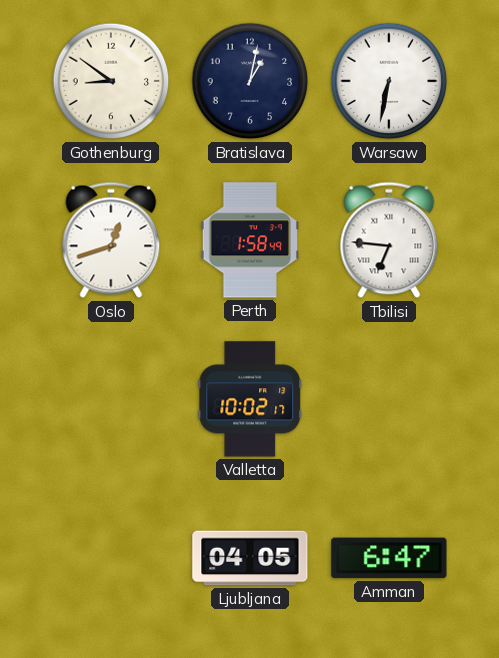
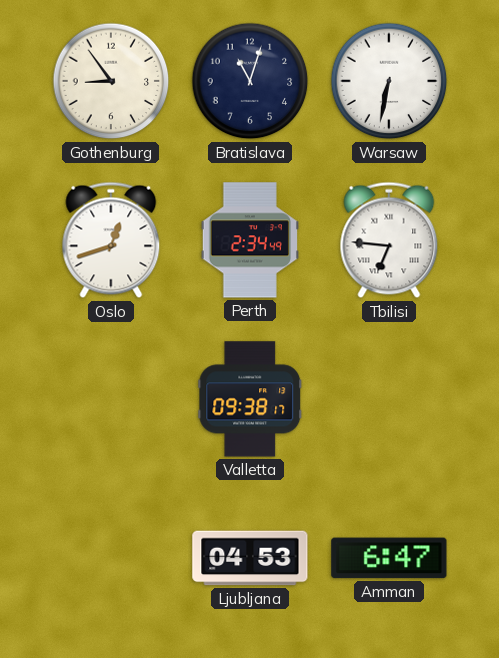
Gothenburg: 8:51 -> 8:54 (111, 81)
Bratislava: 1:02 -> 11:03 (250, 81)
Perth: 1:58 -> 2:34 (250, 240)
Valletta: 10:02 -> 09:38 (250, 399)
Ljubljana: 04:05 -> 04:53 (250, 558)
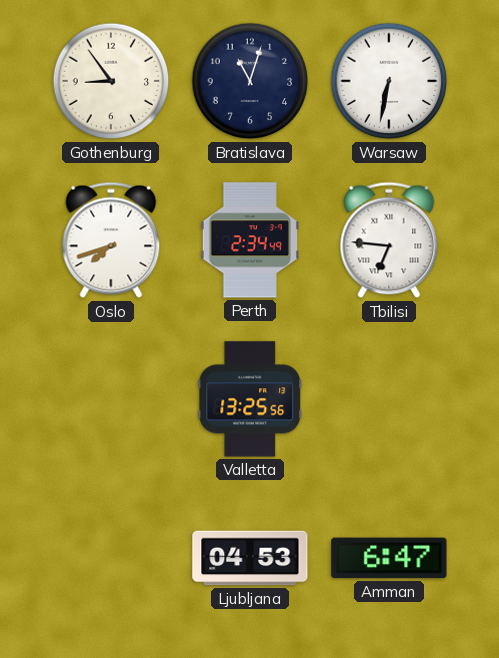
Oslo: 12:42 -> 7:42 (111, 240)
Valletta: 09:38 -> 13:25 (250, 399)
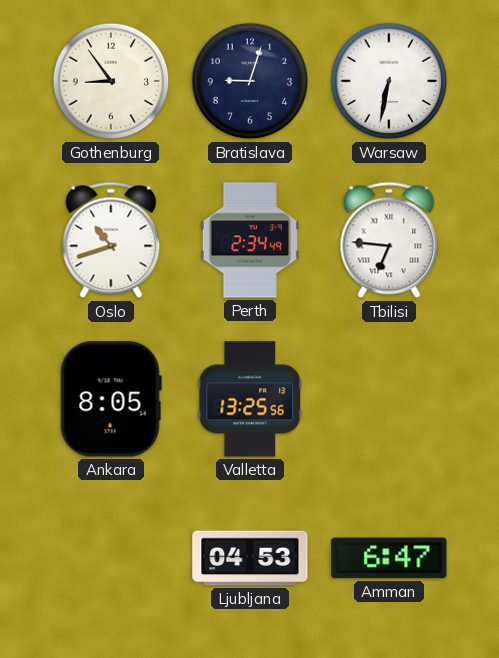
Bratislava: 11:03 -> 9:03 (250, 81)
Oslo: 7:42 -> 10:42 (111, 240)
Ankara: none -> 8:05 (111, 399)
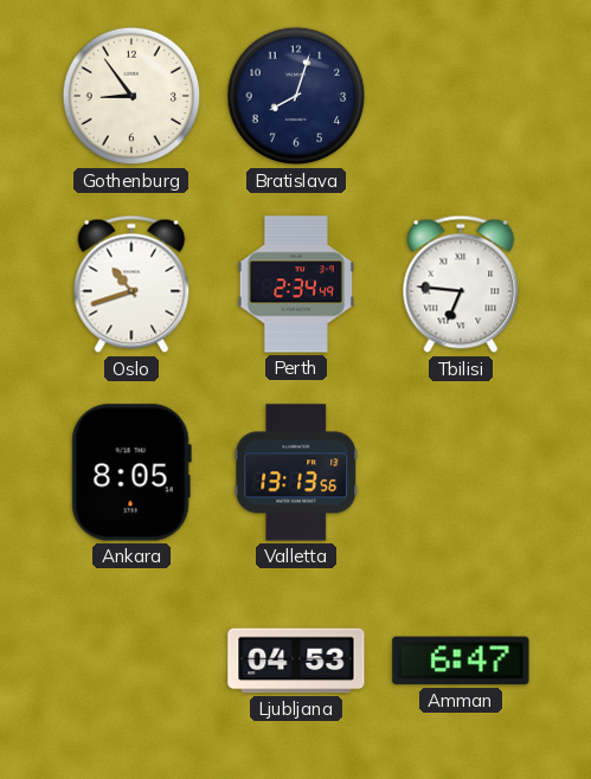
Bratislava: 9:03 -> 8:03 (296, 96)
Warsaw: 6:32 -> none (389, 81)
Valletta: 13:25 -> 13:13 (296, 472)
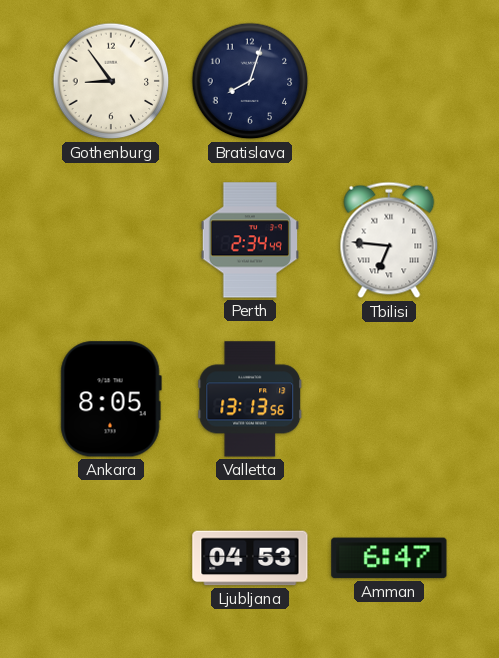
Oslo: 10:42 -> none (131, 284)
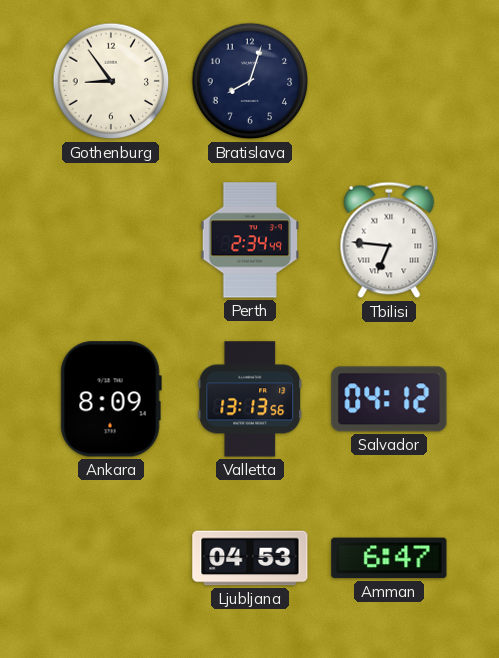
Ankara: 8:05 -> 8:09 (111, 399)
Salvador: none -> 04:12 (389, 399)
